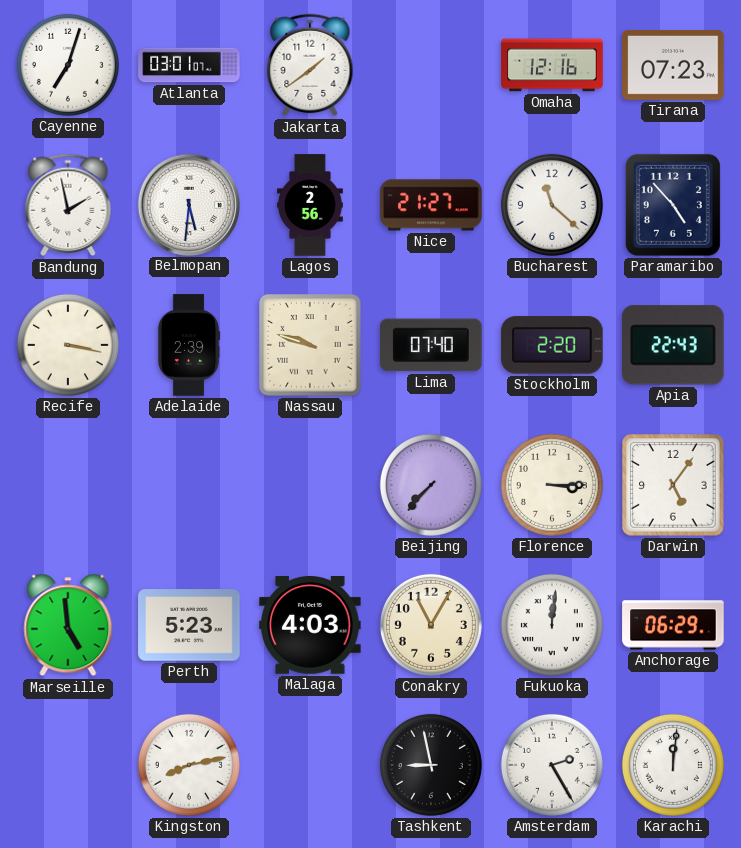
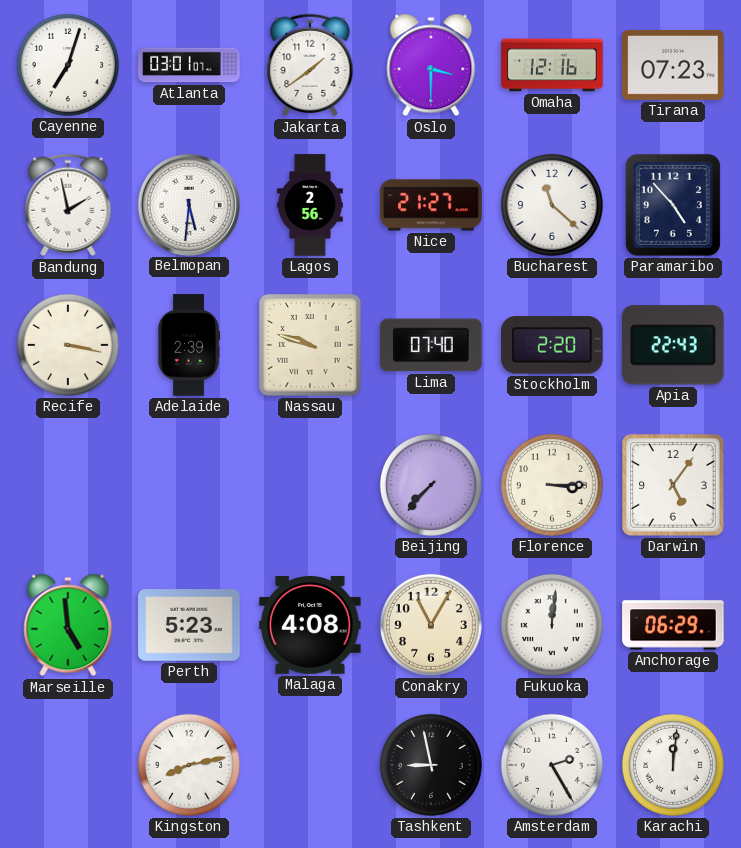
Oslo: none -> 3:30 (431, 65)
Malaga: 4:03 -> 4:08 (310, 626)
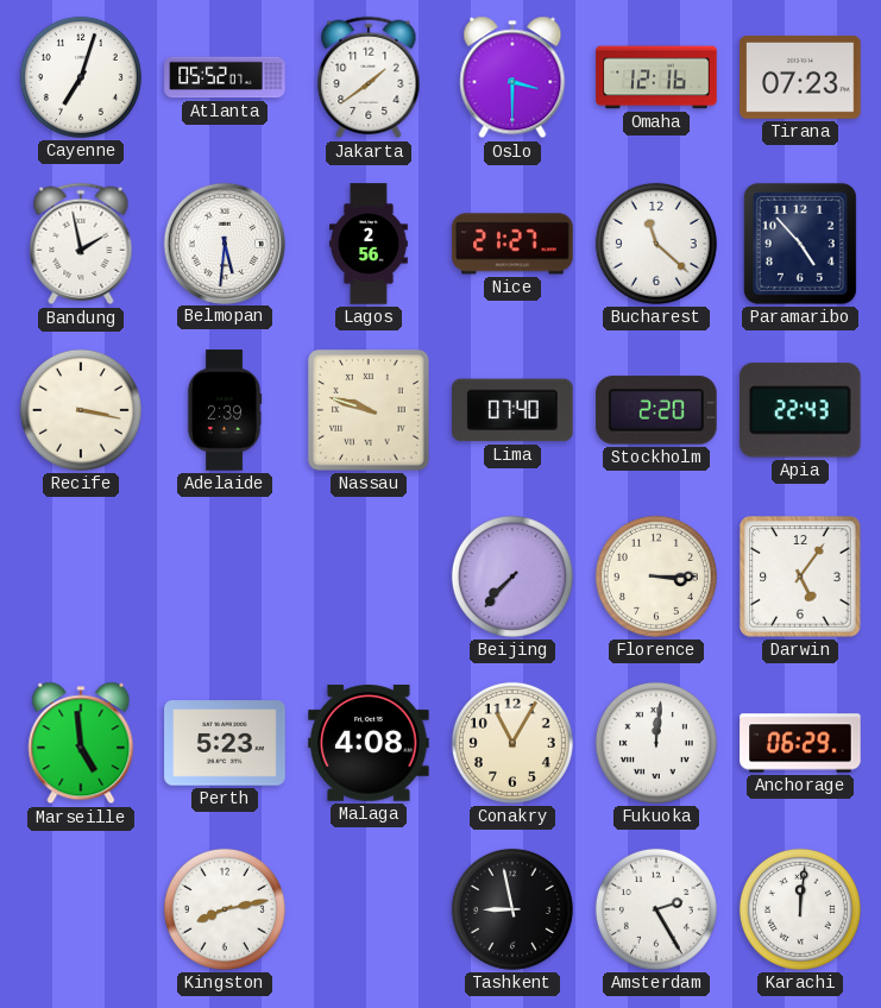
Atlanta: 03:01 -> 05:52 (225, 77)
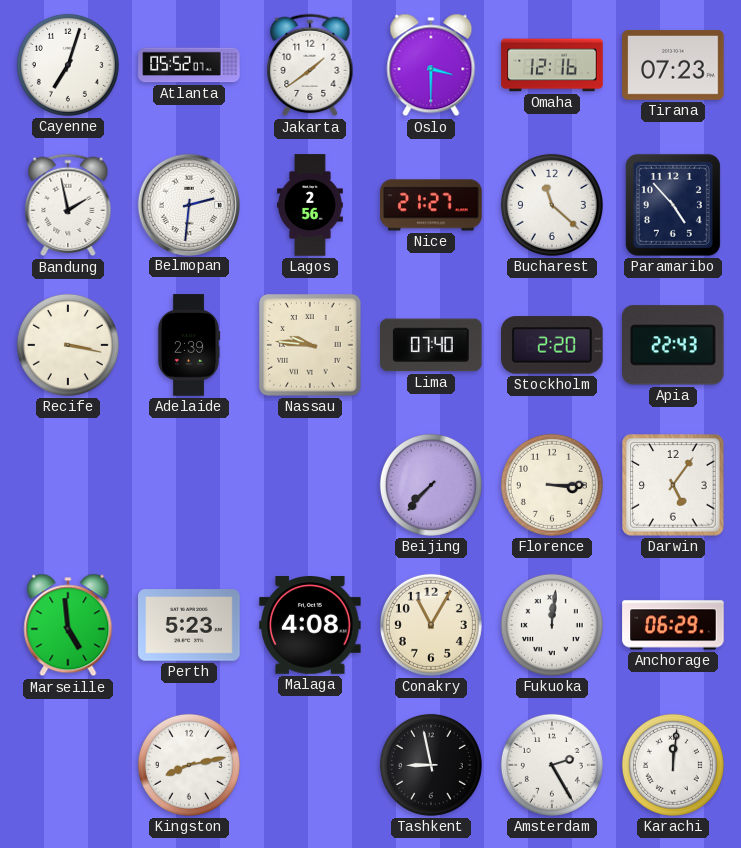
Belmopan: 5:31 -> 2:31 (188, 204)
Nassau: 9:48 -> 9:46 (310, 345)
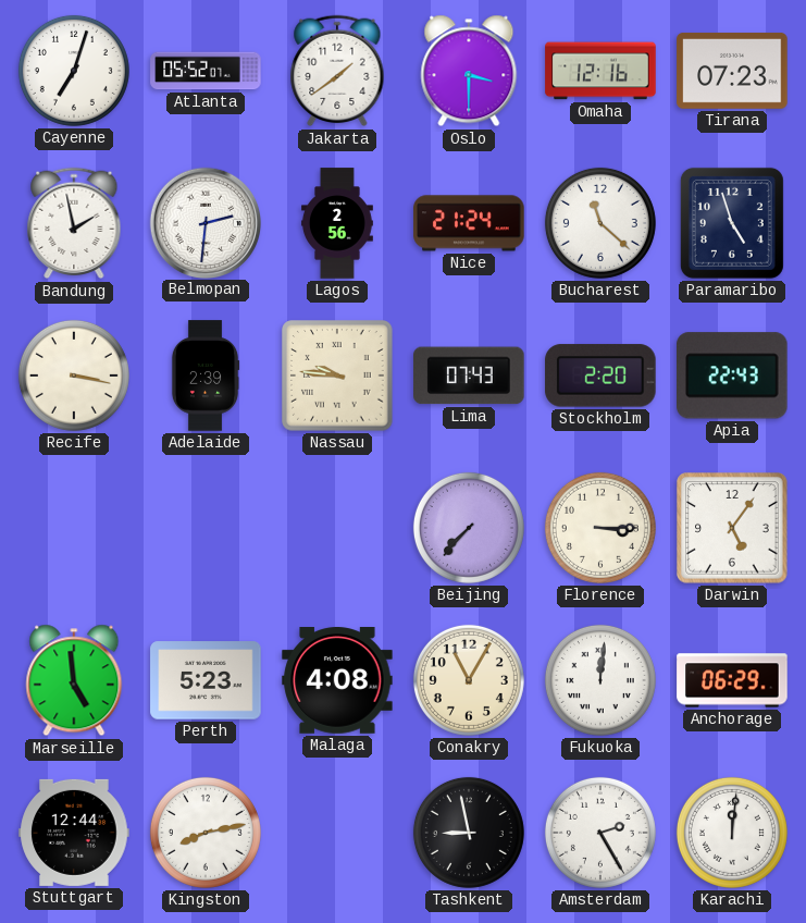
Nice: 21:27 -> 21:24 (469, 223)
Paramaribo: 4:53 -> 4:57 (732, 223)
Lima: 07:40 -> 07:43 (469, 376)
Stuttgart: none -> 12:44 (74, 833)
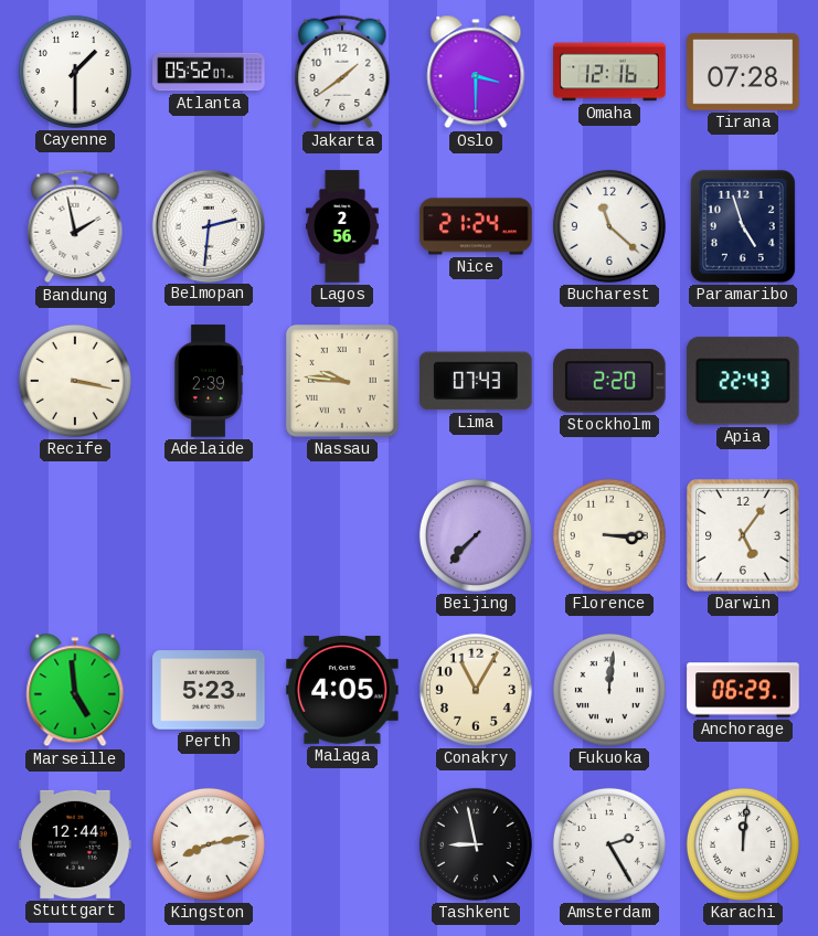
Cayenne: 7:03 -> 1:30 (75, 72)
Tirana: 07:23 -> 07:28 (743, 73)
Malaga: 4:08 -> 4:05 (342, 691)
